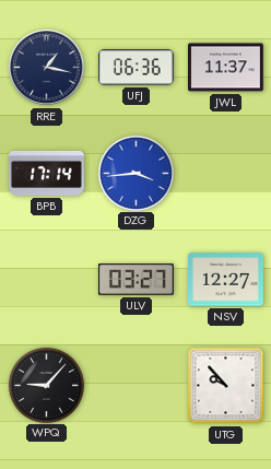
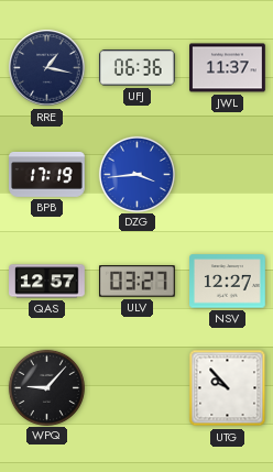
BPB: 17:14 -> 17:19 (47, 174)
QAS: none -> 12:57 (47, 282)
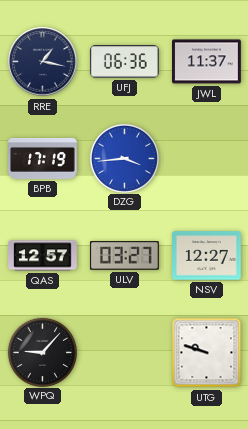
UTG: 9:53 -> 9:48 (207, 353)
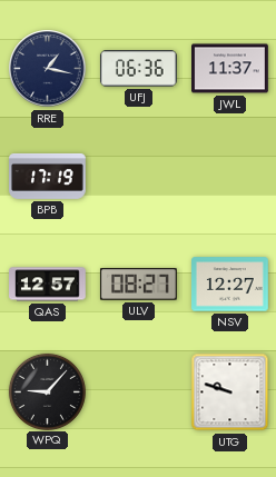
DZG: 3:44 -> none (124, 158)
ULV: 03:27 -> 08:27 (138, 285)
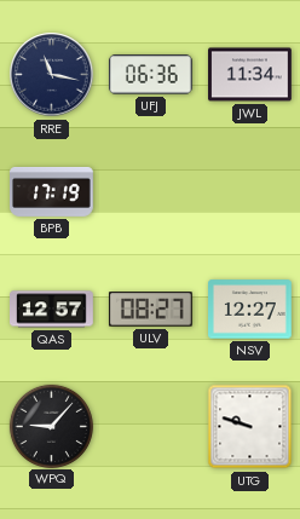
RRE: 1:17 -> 11:17 (52, 75)
JWL: 11:37 -> 11:34 (250, 75)
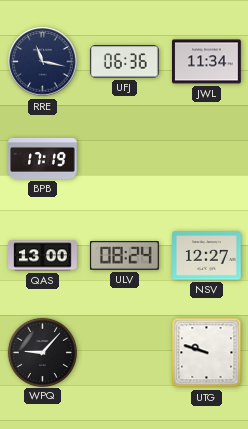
QAS: 12:57 -> 13:00 (43, 256)
ULV: 08:27 -> 08:24 (124, 256)
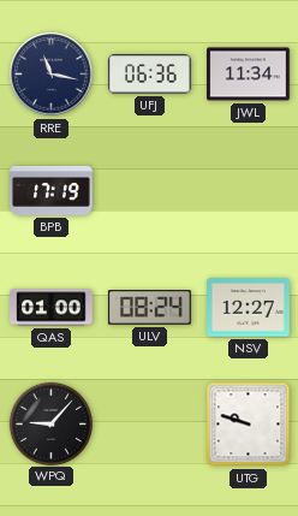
QAS: 13:00 -> 01:00 (52, 308)
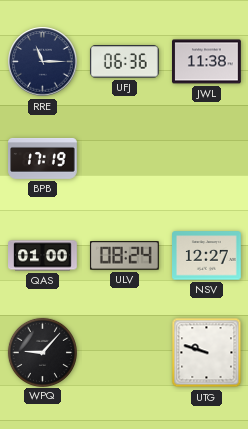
RRE: 11:17 -> 11:15 (43, 62)
JWL: 11:34 -> 11:38 (207, 62)
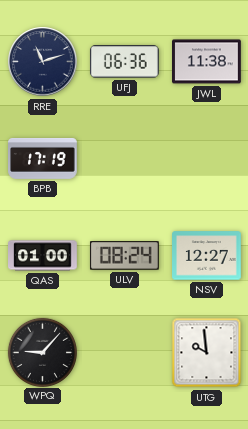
RRE: 11:15 -> 11:12 (43, 62)
UTG: 9:48 -> 9:59 (207, 353)
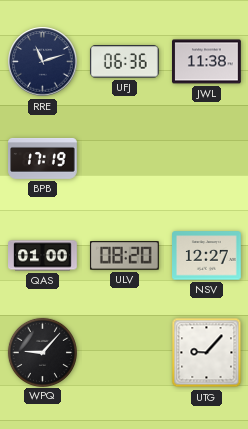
ULV: 08:24 -> 08:20 (124, 256)
UTG: 9:59 -> 9:07 (207, 353)
